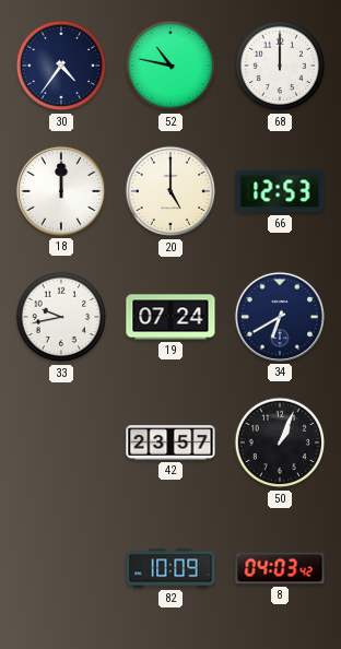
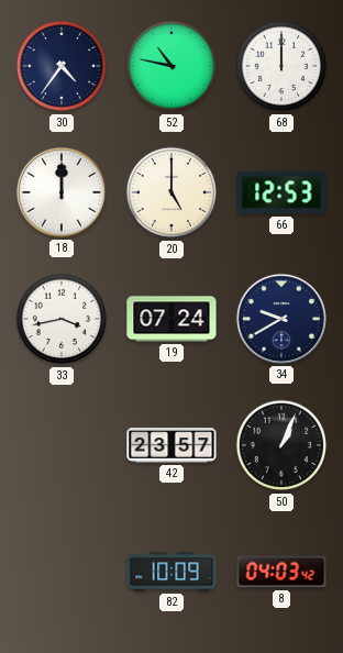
33: 9:43 -> 3:43 (62, 319)
34: 6:40 -> 9:40 (281, 319)
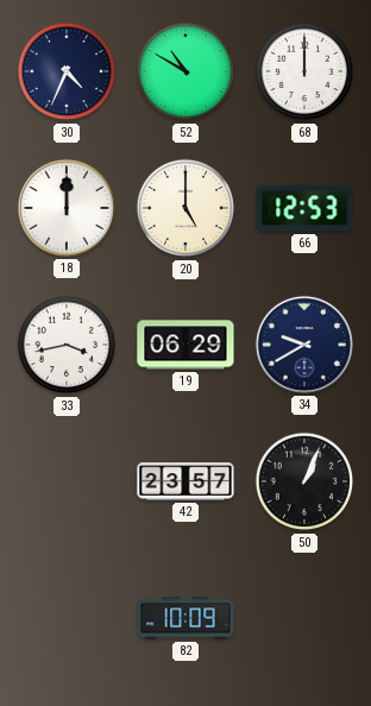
30: 4:36 -> 4:34 (67, 71)
52: 10:47 -> 10:50 (185, 71)
19: 07:24 -> 06:29 (185, 345)
8: 04:03 -> none (281, 572)
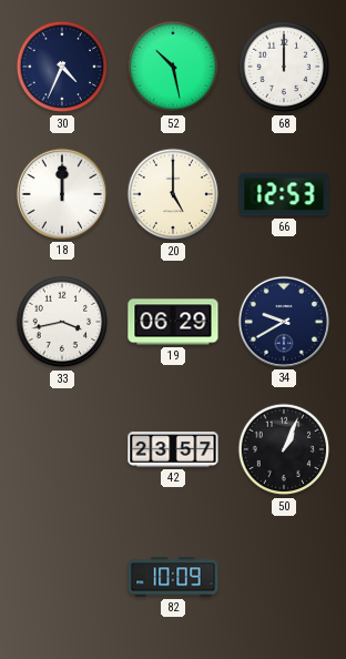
52: 10:50 -> 10:28 (173, 67)
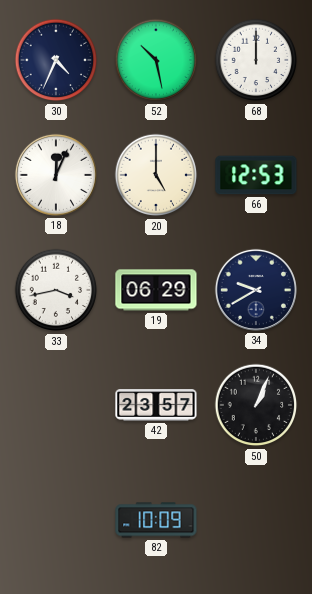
18: 12:00 -> 12:04 (56, 175)
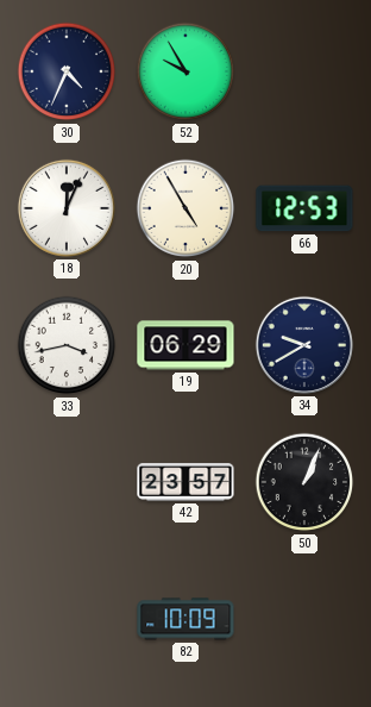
52: 10:28 -> 9:55 (185, 71)
68: 12:00 -> none (256, 60)
20: 5:00 -> 4:55 (185, 208)
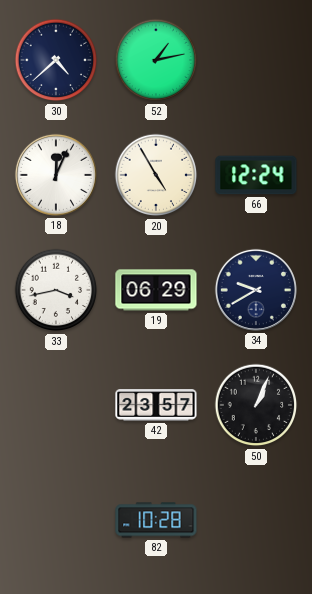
30: 4:34 -> 4:38 (56, 60)
52: 9:55 -> 1:13 (156, 60)
66: 12:53 -> 12:24 (256, 175)
82: 10:09 -> 10:28 (156, 520)
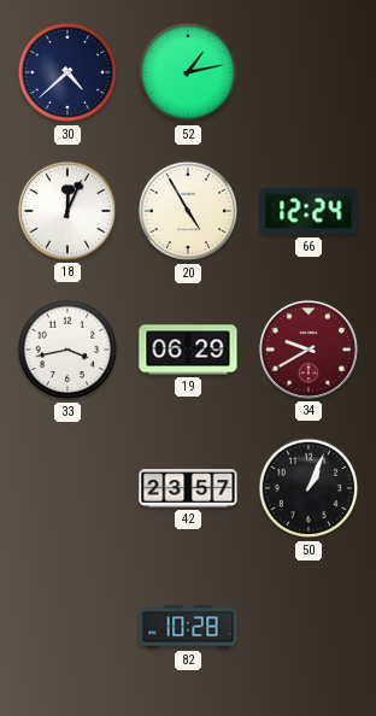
34 dial: navy -> burgundy (309, 350)
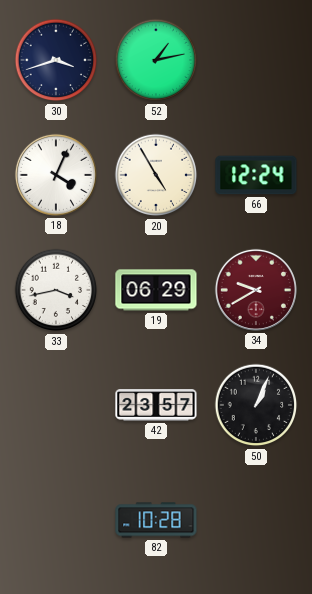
30: 4:38 -> 3:42 (56, 60)
18: 12:04 -> 4:04 (56, 175)
